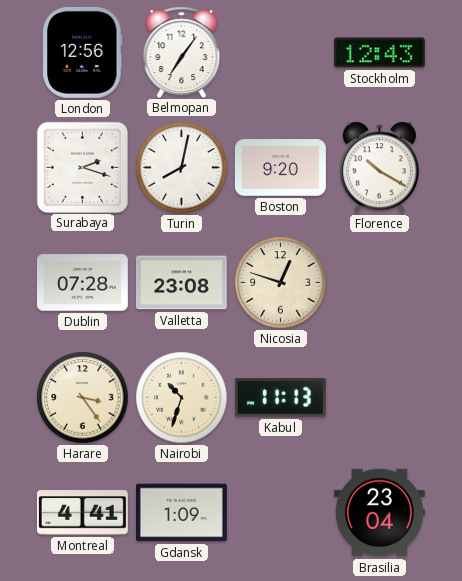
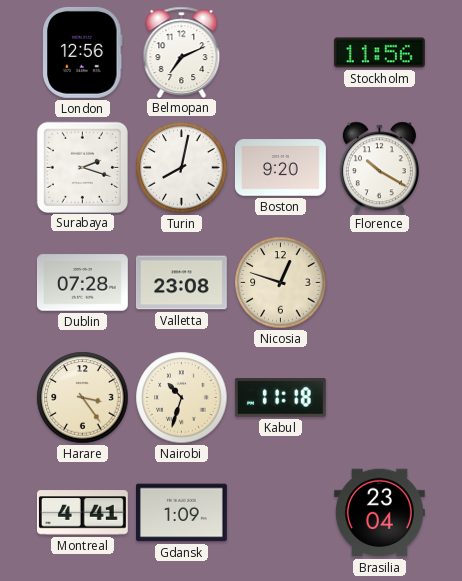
Belmopan: 7:06 -> 7:11 (182, 52)
Stockholm: 12:43 -> 11:56 (379, 53)
Kabul: 11:13 -> 11:18 (280, 398)
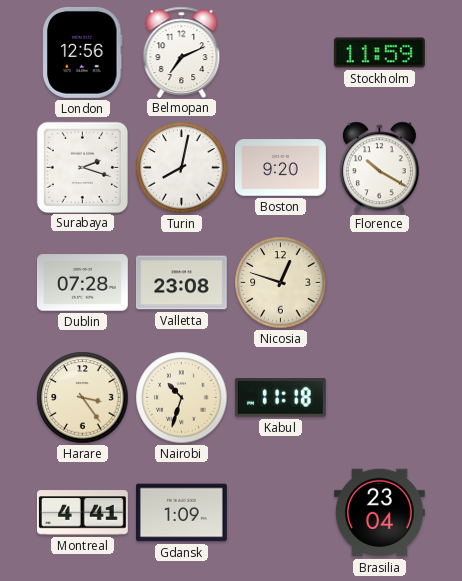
Stockholm: 11:56 -> 11:59 (379, 53)
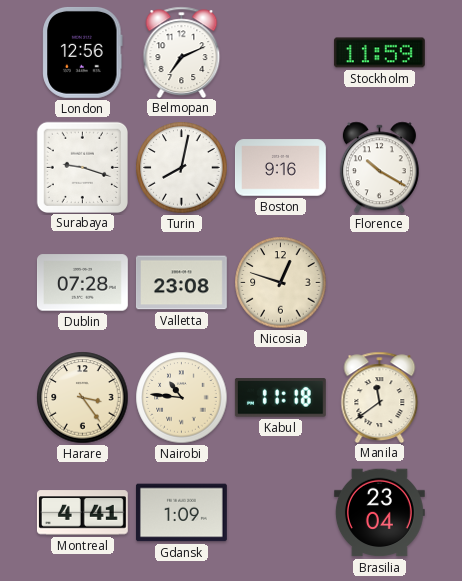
Surabaya: 2:18 -> 9:18 (82, 167)
Boston: 9:20 -> 9:16 (280, 168)
Nairobi: 10:33 -> 10:46 (182, 398)
Manila: none -> 11:39 (380, 397)
